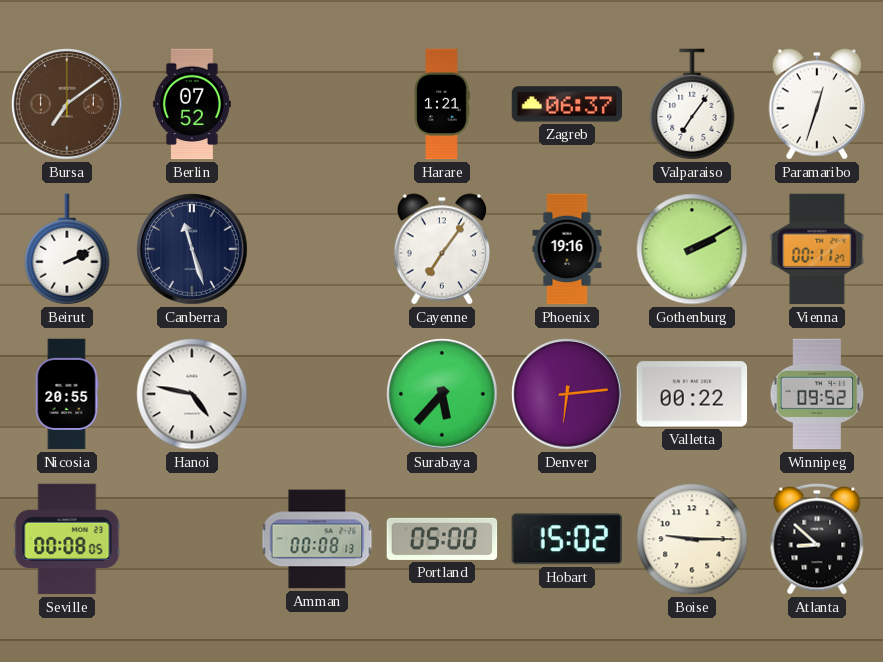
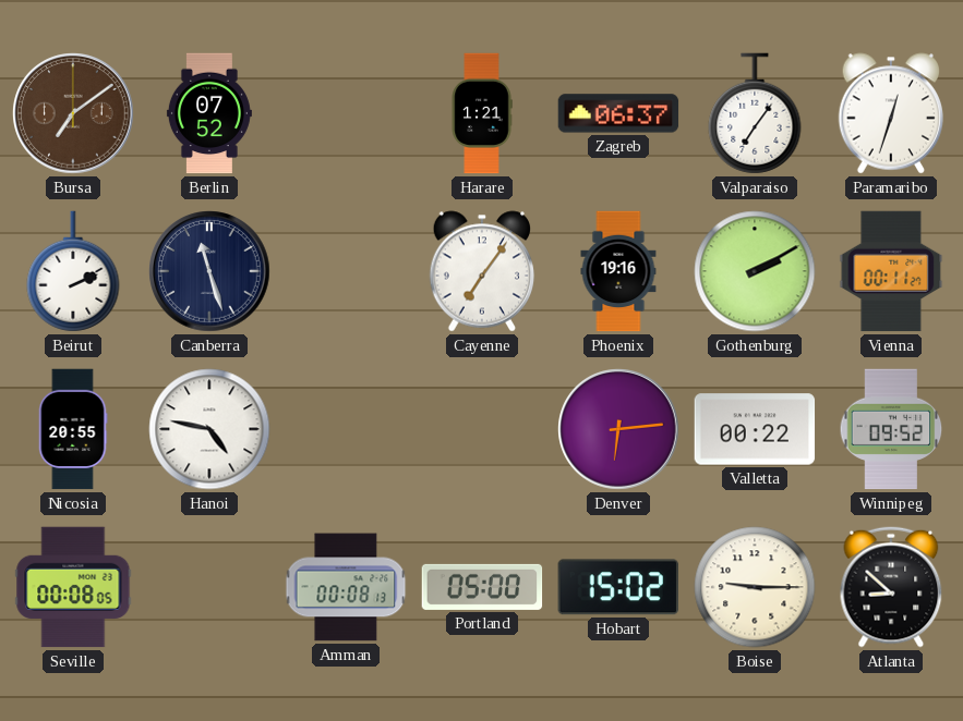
Surabaya: 5:37 -> none (442, 394)
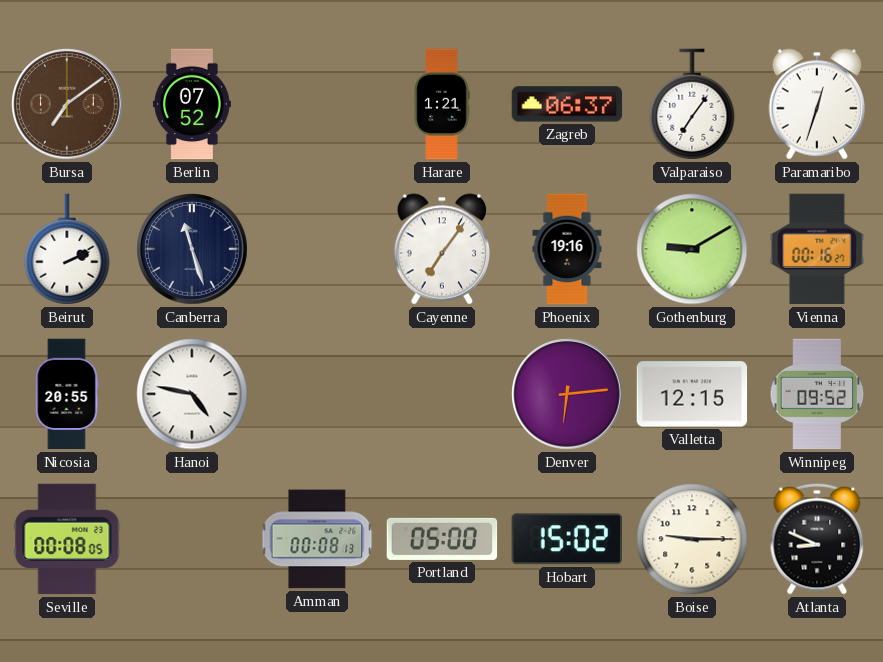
Gothenburg: 2:10 -> 9:10 (692, 249)
Vienna: 00:11 -> 00:16 (817, 249)
Valletta: 00:22 -> 12:15 (692, 394)
Atlanta: 8:52 -> 8:49 (817, 539)
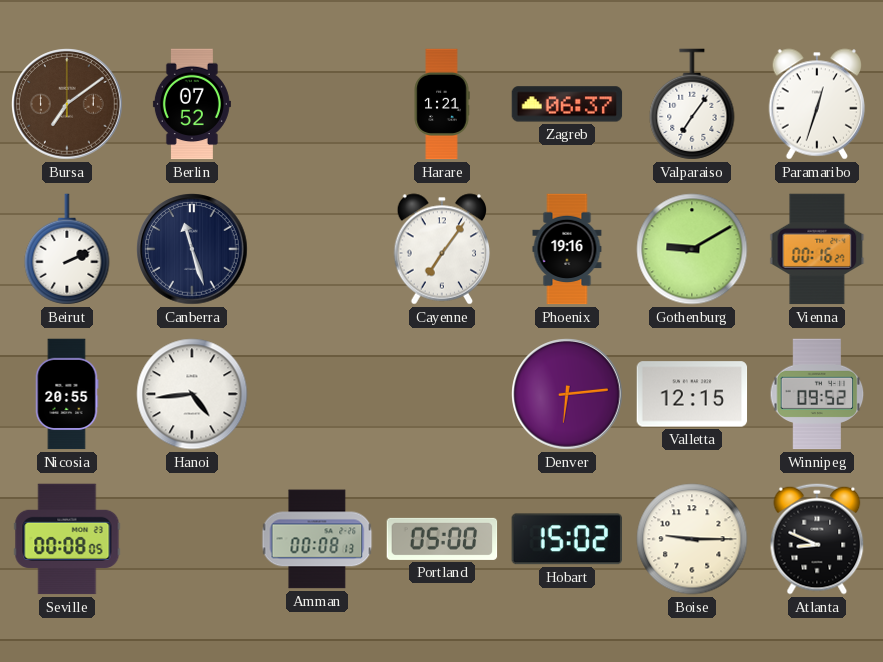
Hanoi: 4:47 -> 4:44 (192, 394)
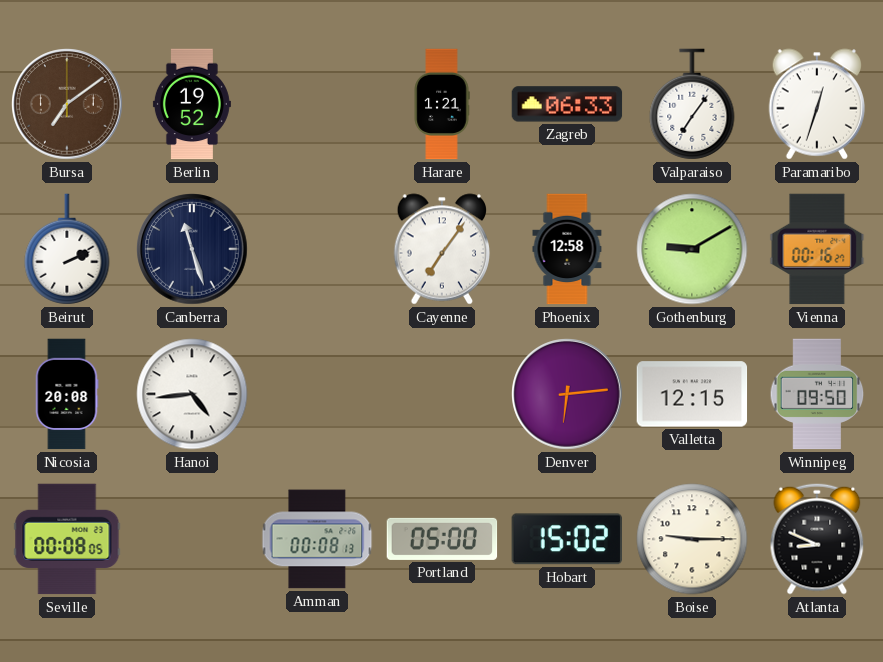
Berlin: 07:52 -> 19:52 (192, 104)
Zagreb: 06:37 -> 06:33 (567, 104)
Phoenix: 19:16 -> 12:58 (567, 249)
Nicosia: 20:55 -> 20:08 (67, 394)
Winnipeg: 09:52 -> 09:50 (817, 394)
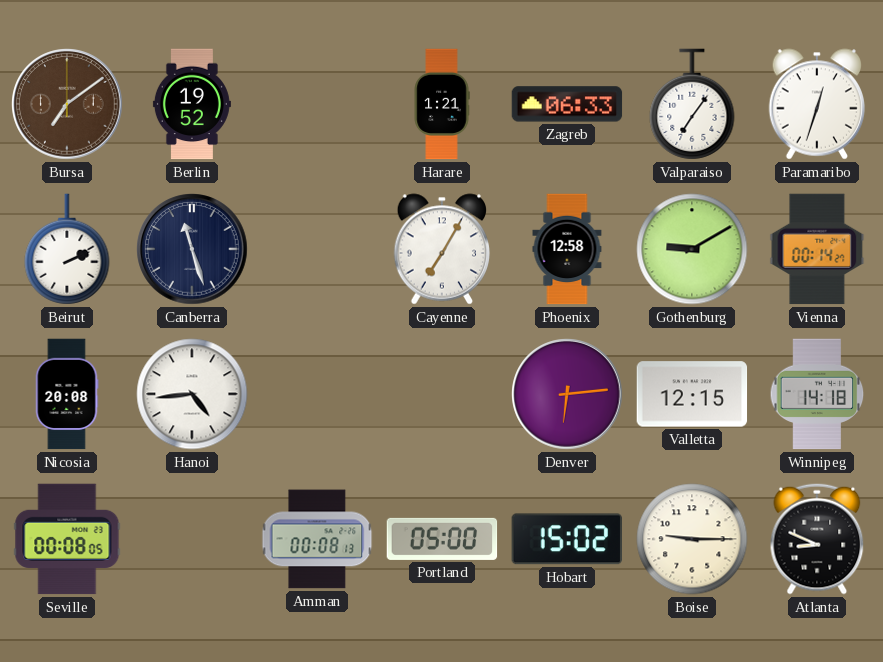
Cayenne: 7:06 -> 7:05 (442, 249)
Vienna: 00:16 -> 00:14 (817, 249)
Winnipeg: 09:50 -> 14:18 (817, 394)
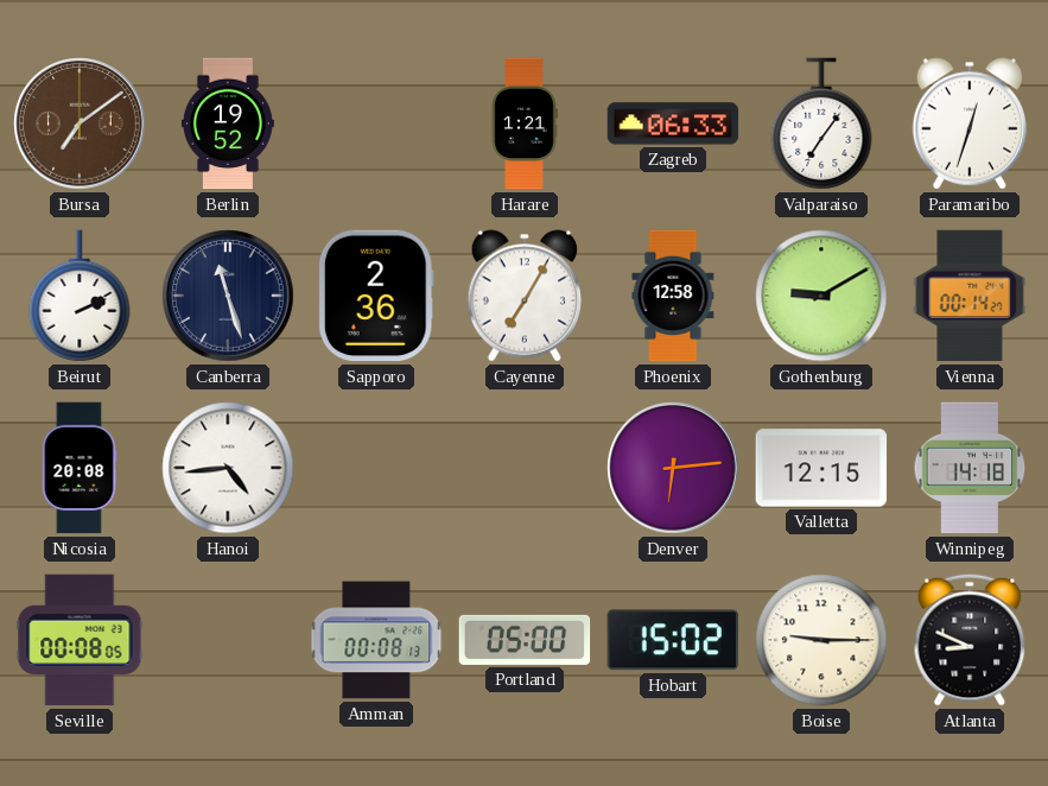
Sapporo: none -> 2:36 (376, 296)
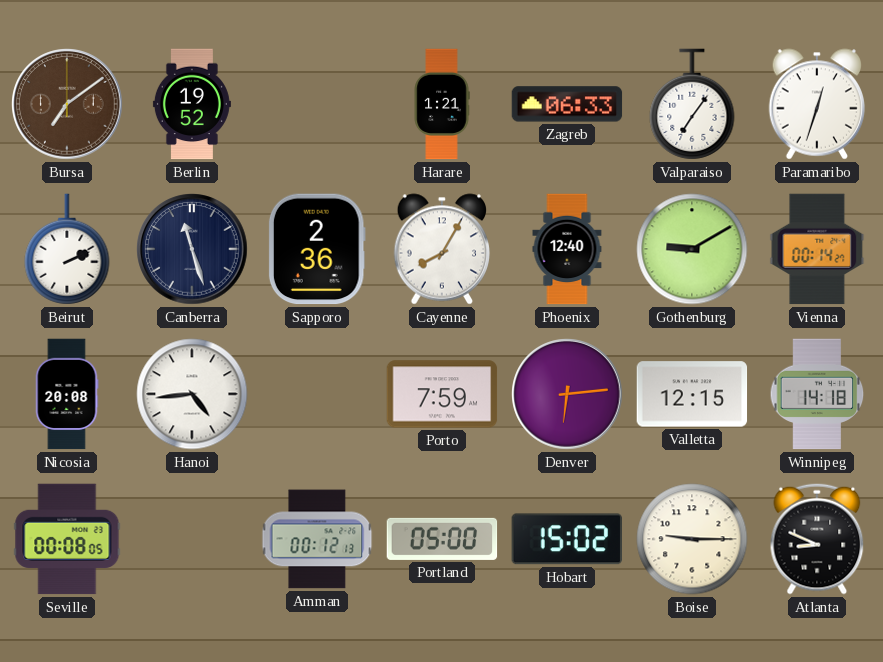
Cayenne: 7:05 -> 8:05 (442, 249)
Phoenix: 12:58 -> 12:40 (567, 249)
Porto: none -> 7:59 (442, 394)
Amman: 00:08 -> 00:12 (317, 539)
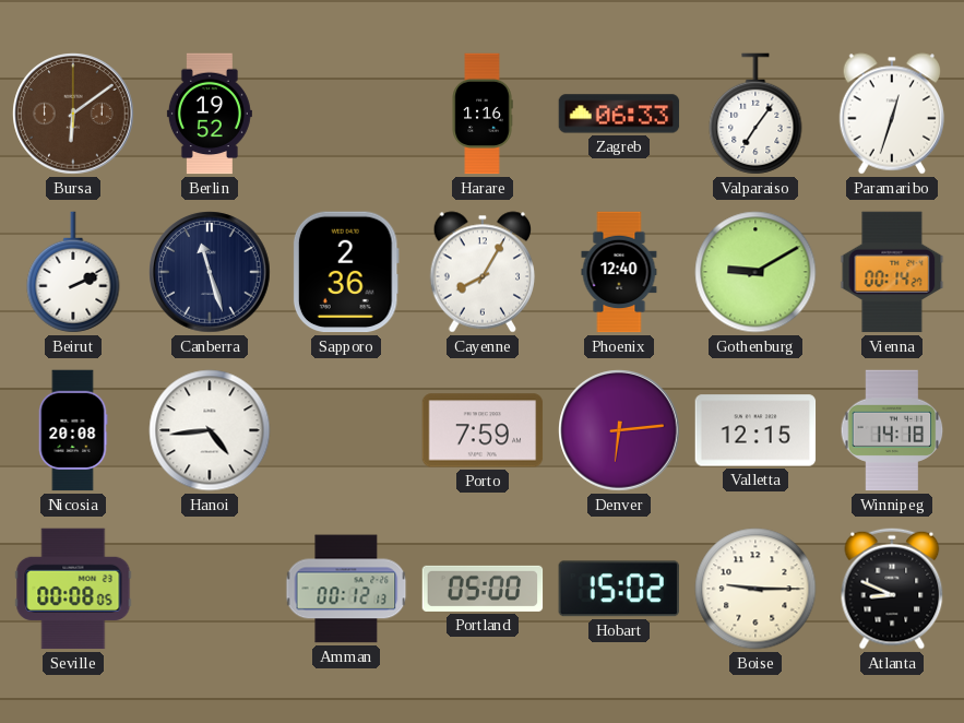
Bursa: 7:09 -> 6:09 (73, 114)
Harare: 1:21 -> 1:16 (483, 114)
